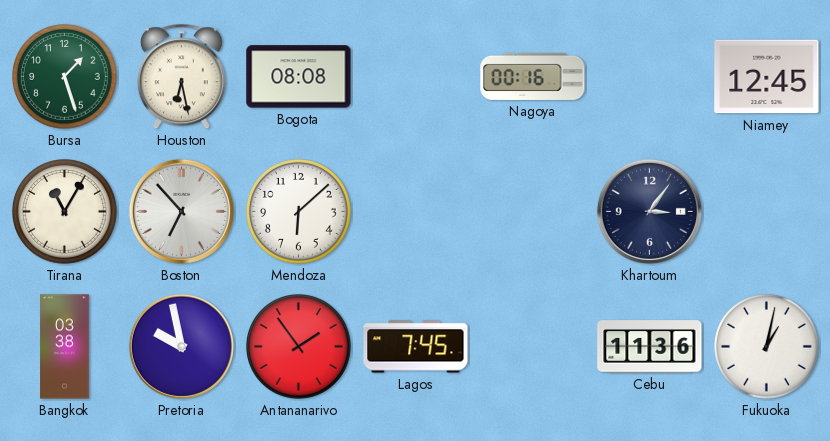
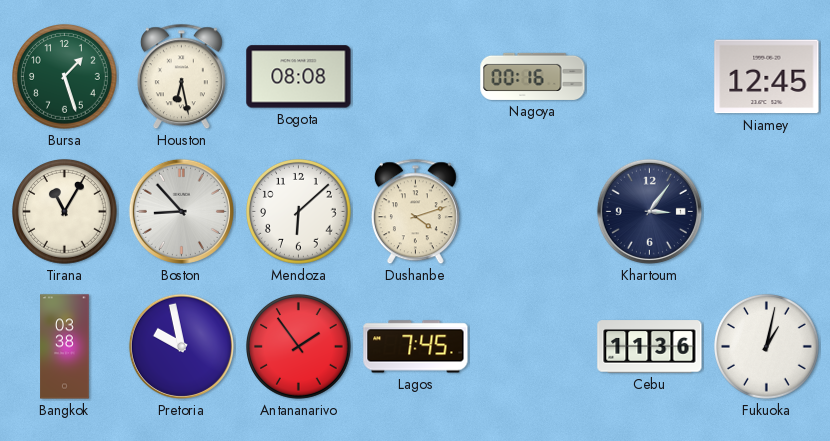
Boston: 6:53 -> 8:53 (181, 211)
Dushanbe: none -> 4:12 (415, 212)
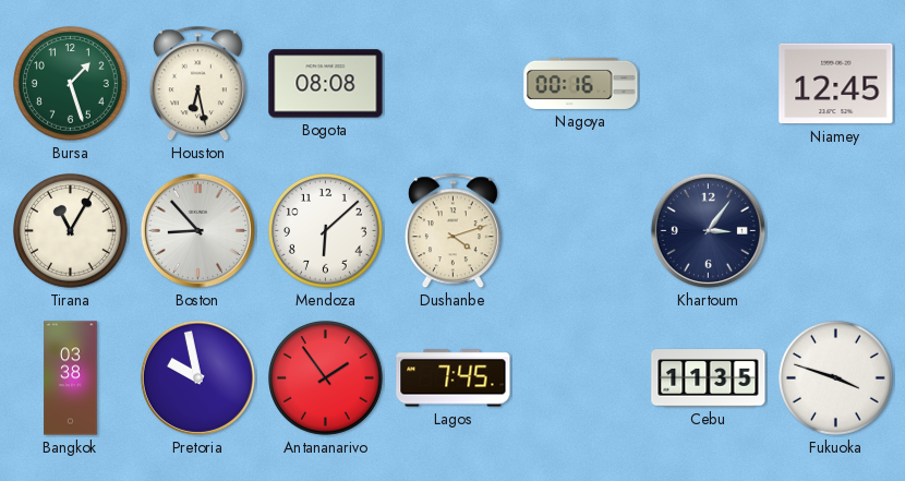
Cebu: 11:36 -> 11:35 (709, 378)
Fukuoka: 1:02 -> 3:48 (836, 378)
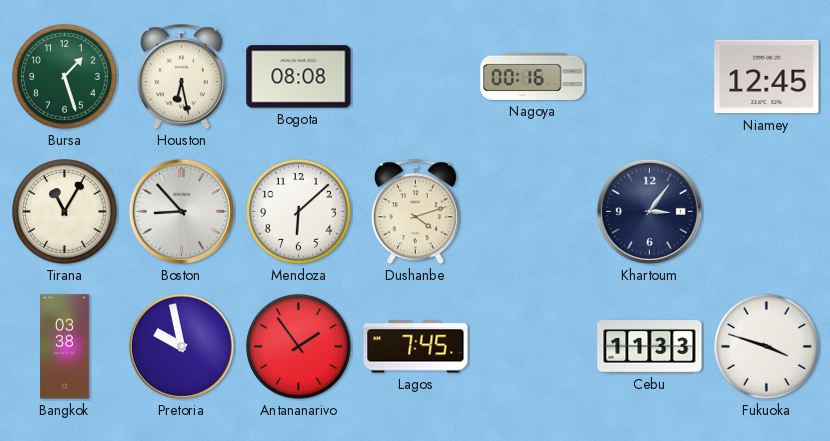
Cebu: 11:35 -> 11:33 (650, 347)
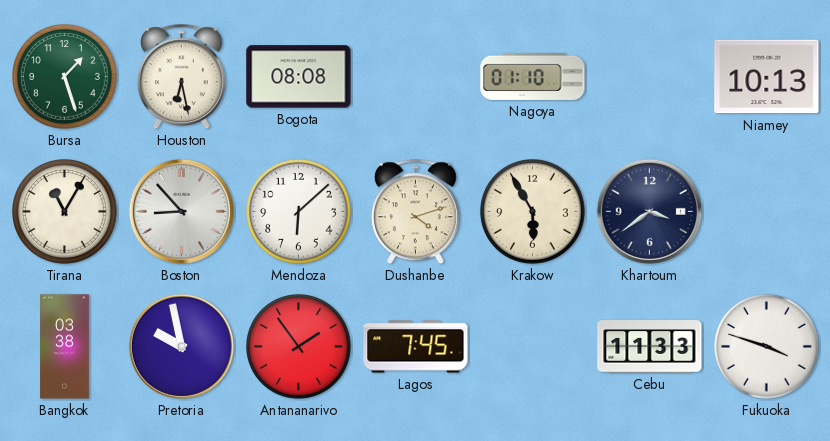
Nagoya: 00:16 -> 01:10 (533, 76)
Niamey: 12:45 -> 10:13 (767, 77)
Krakow: none -> 5:55 (533, 212)
Khartoum: 3:06 -> 3:39 (649, 211)
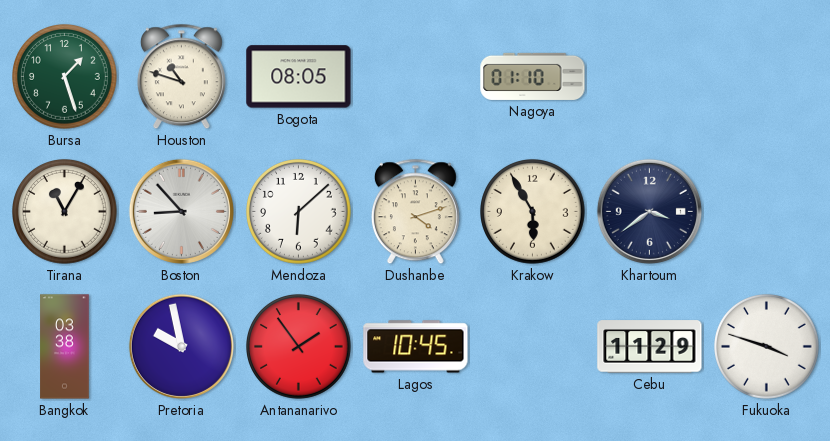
Houston: 6:28 -> 10:48 (181, 77)
Bogota: 08:08 -> 08:05 (299, 77)
Niamey: 10:13 -> none (767, 77)
Lagos: 7:45 -> 10:45 (416, 347)
Cebu: 11:33 -> 11:29 (650, 347)
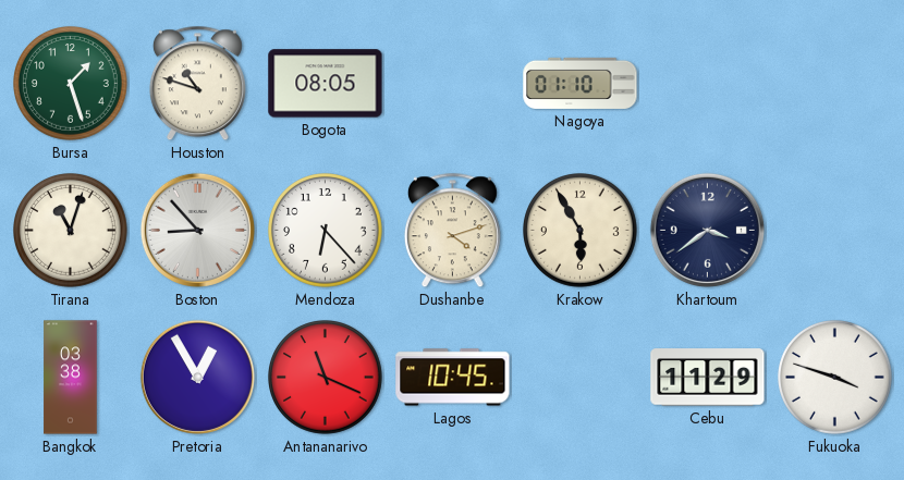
Tirana: 11:05 -> 11:03 (71, 231)
Mendoza: 6:08 -> 6:23 (326, 231)
Pretoria: 9:58 -> 12:55 (197, 377)
Antananarivo: 1:54 -> 11:19 (326, 378)
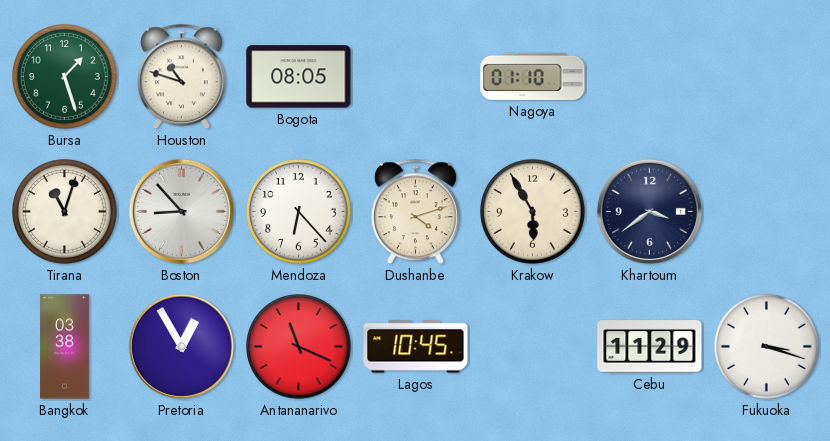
Fukuoka: 3:48 -> 3:18 (767, 347)
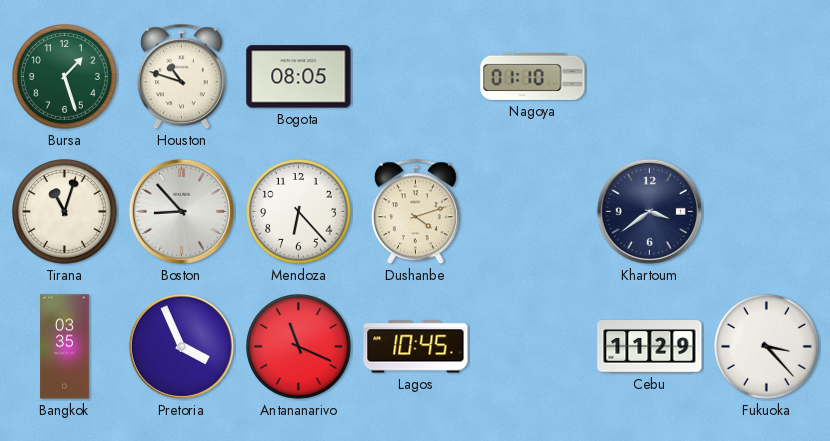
Krakow: 5:55 -> none (533, 212)
Bangkok: 03:38 -> 03:35 (65, 347)
Pretoria: 12:55 -> 3:56 (181, 346)
Fukuoka: 3:18 -> 3:23 (767, 347)
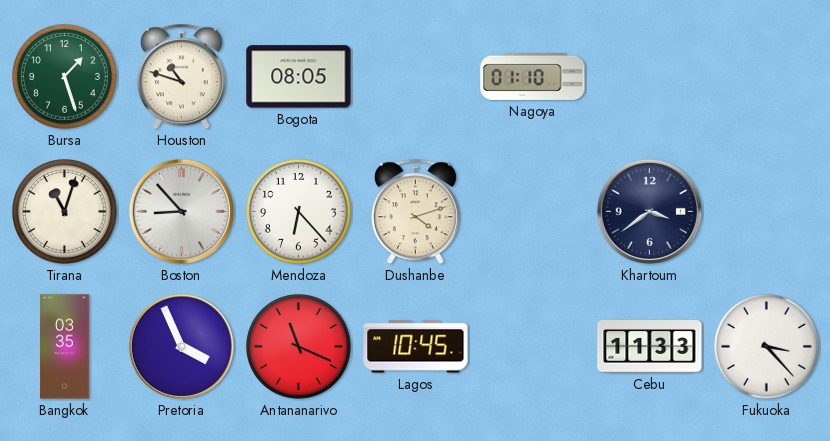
Cebu: 11:29 -> 11:33 (650, 347)
